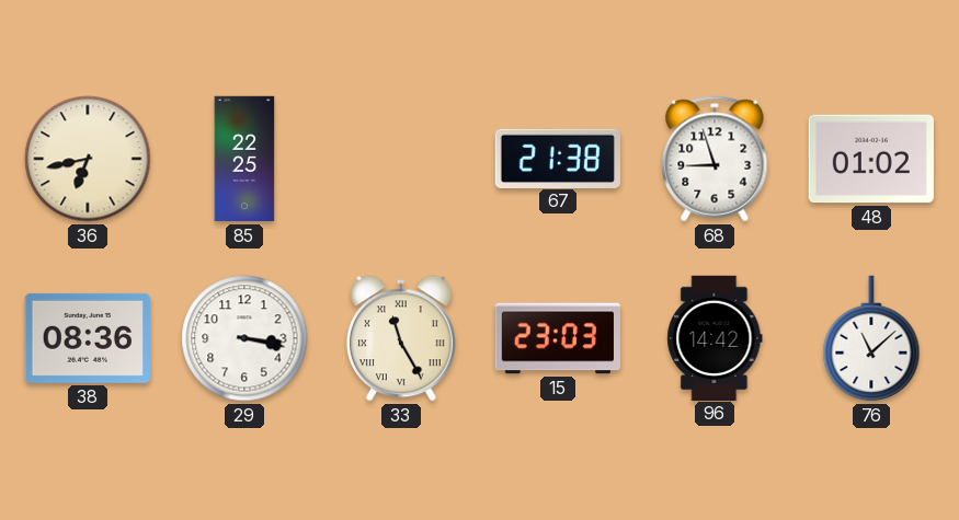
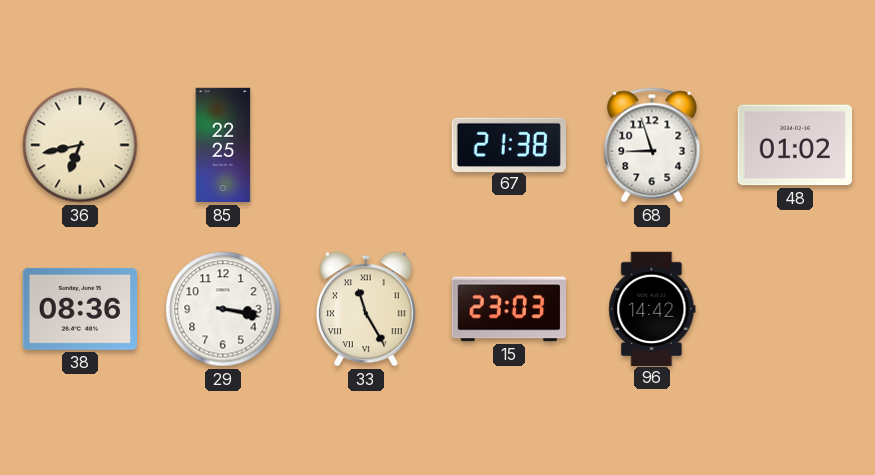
76: 11:08 -> none (871, 338)
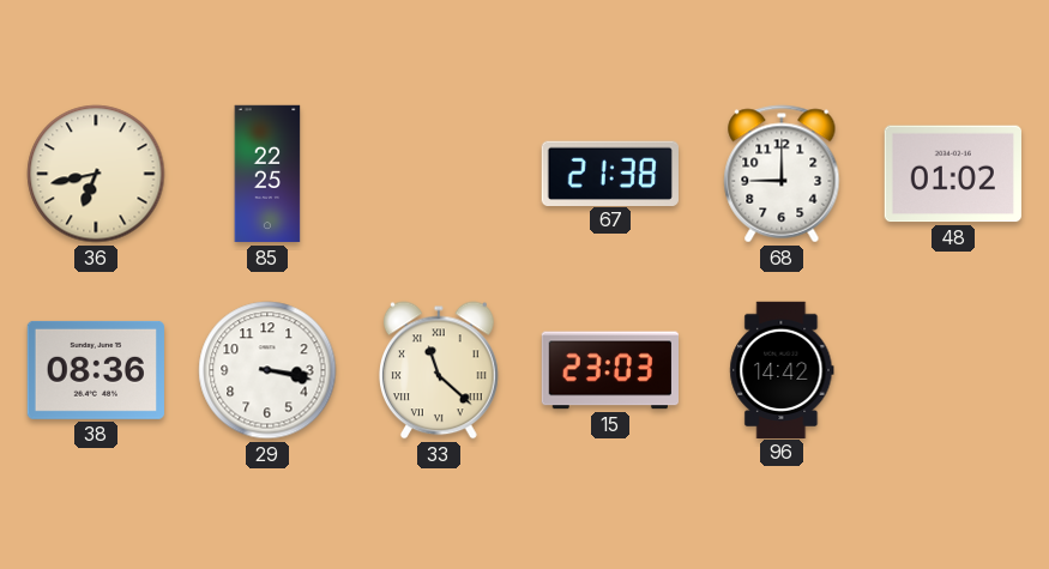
68: 8:57 -> 9:00 (782, 174)
33: 11:25 -> 11:22 (440, 370)
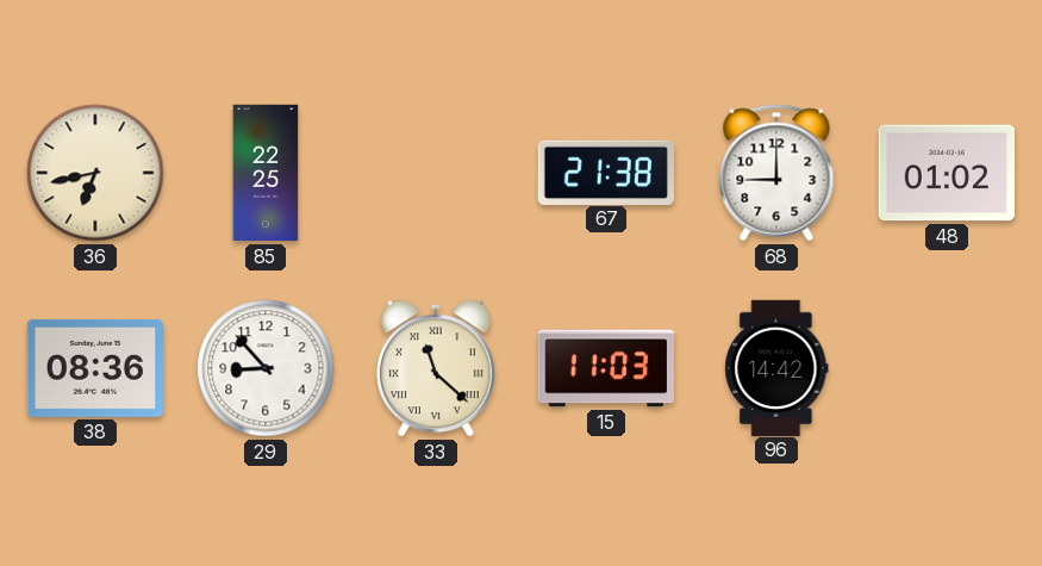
29: 3:17 -> 8:53 (266, 368)
15: 23:03 -> 11:03 (605, 368)
